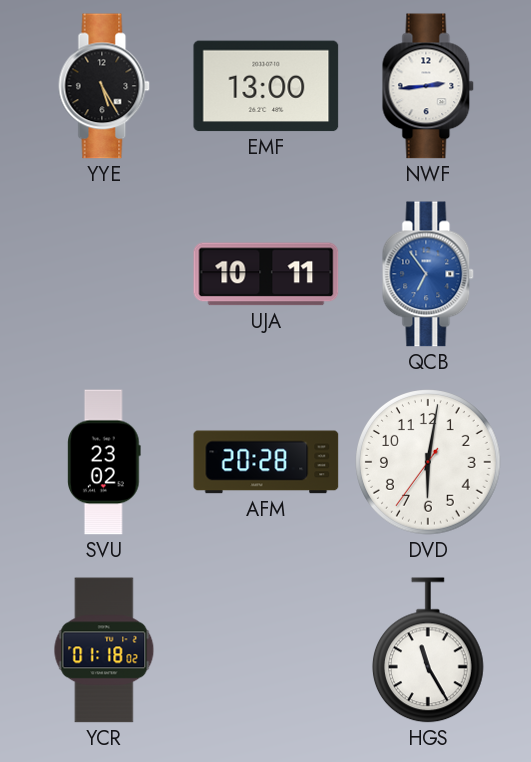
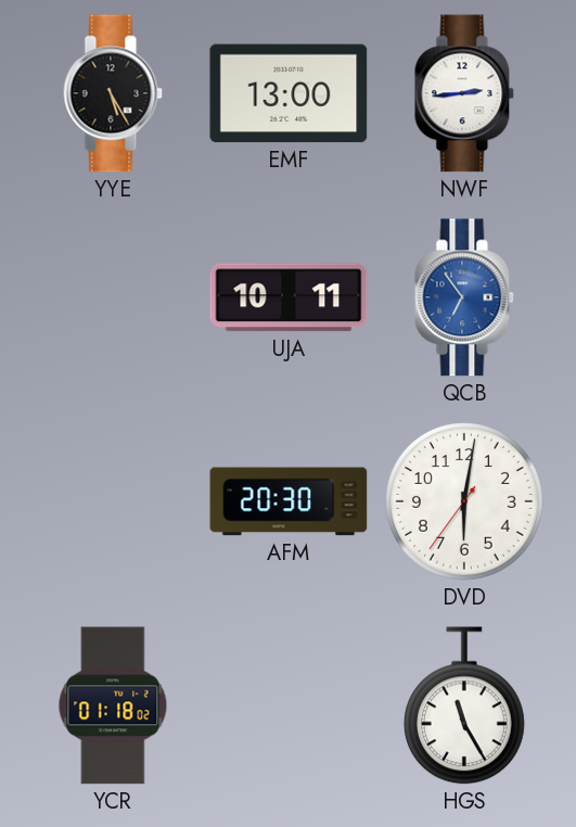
SVU: 23:02 -> none (104, 462)
AFM: 20:28 -> 20:30 (289, 501)
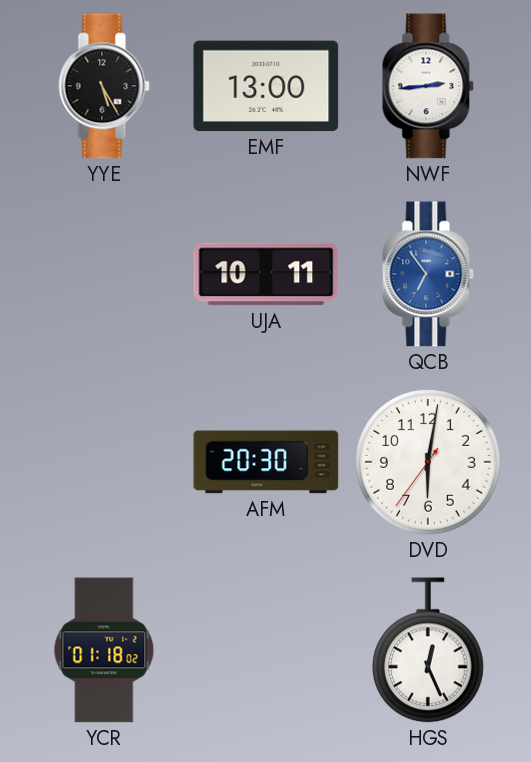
HGS: 11:25 -> 12:26 (428, 650)
